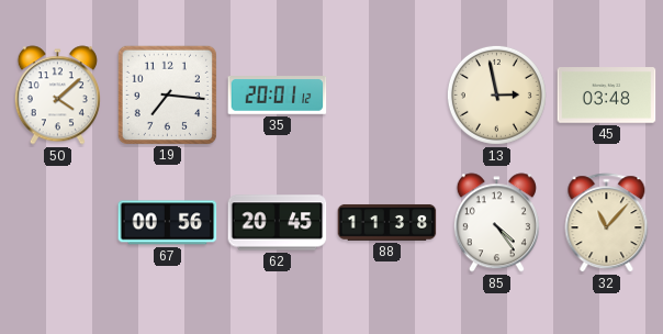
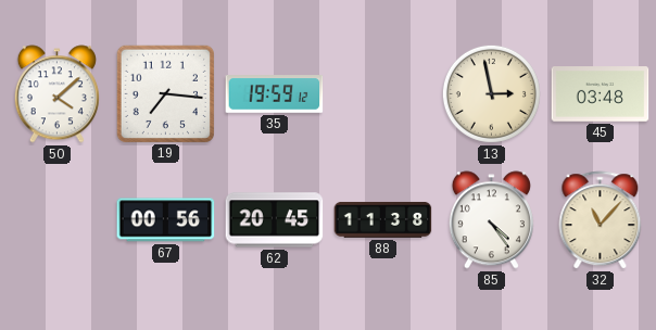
35: 20:01 -> 19:59 (275, 94)
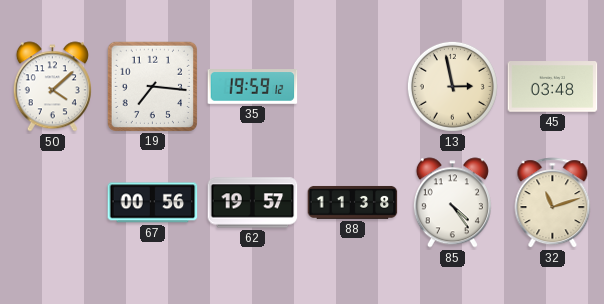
62: 20:45 -> 19:57 (253, 203)
32: 11:07 -> 11:12 (553, 203)
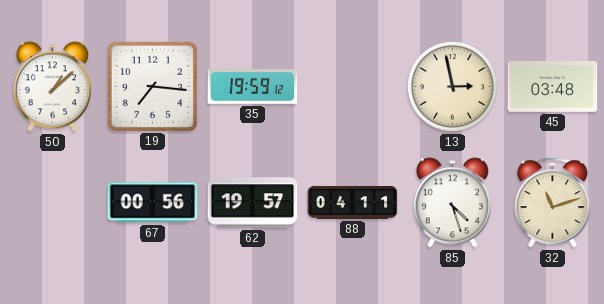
50: 4:08 -> 1:08 (52, 87)
88: 11:38 -> 04:11 (353, 202)
85: 4:24 -> 4:27 (452, 203)
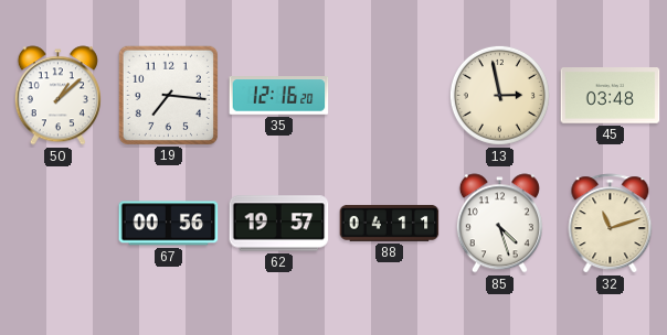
35: 19:59 -> 12:16 (279, 96)
